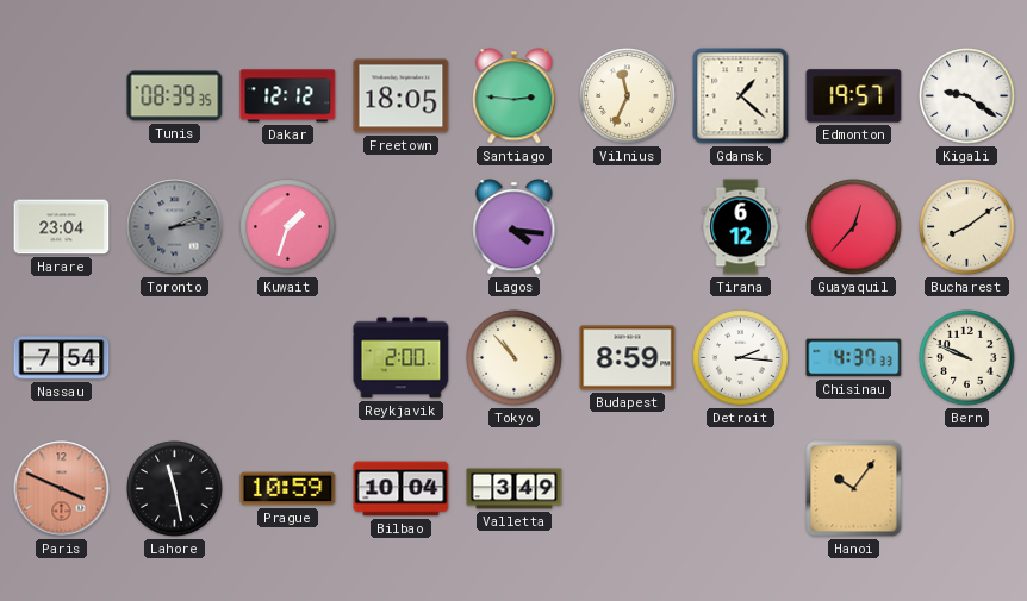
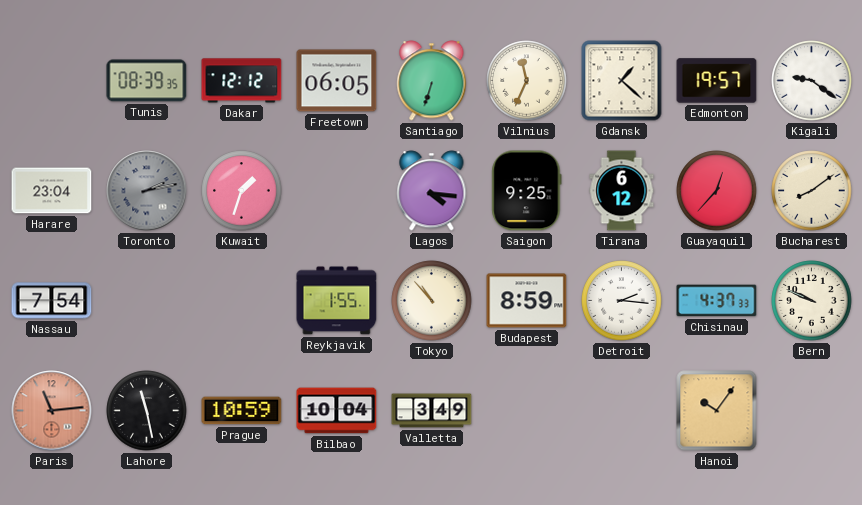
Freetown: 18:05 -> 06:05 (337, 81)
Santiago: 2:46 -> 6:33 (432, 81)
Saigon: none -> 9:25 (527, 191)
Reykjavik: 2:00 -> 1:55 (337, 301)
Paris: 3:49 -> 11:14 (52, 411)
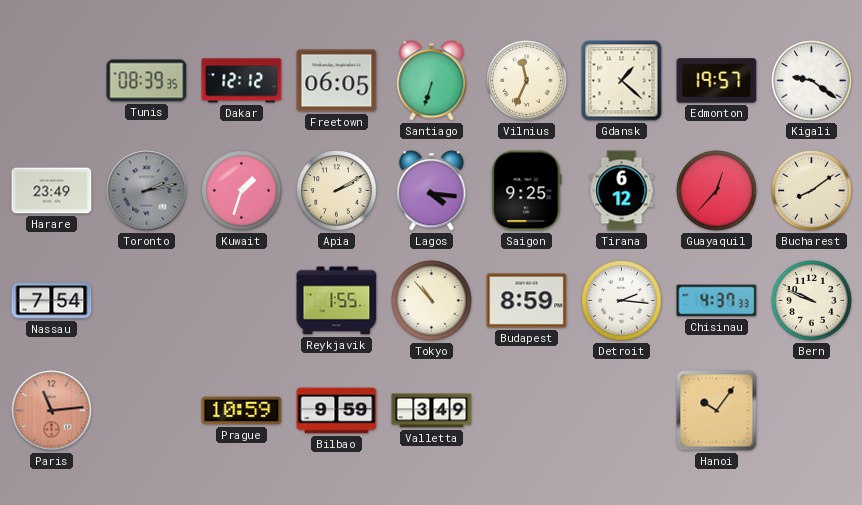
Harare: 23:04 -> 23:49 (52, 191)
Apia: none -> 2:10 (337, 191)
Lahore: 11:28 -> none (147, 411)
Bilbao: 10:04 -> 9:59 (337, 411)
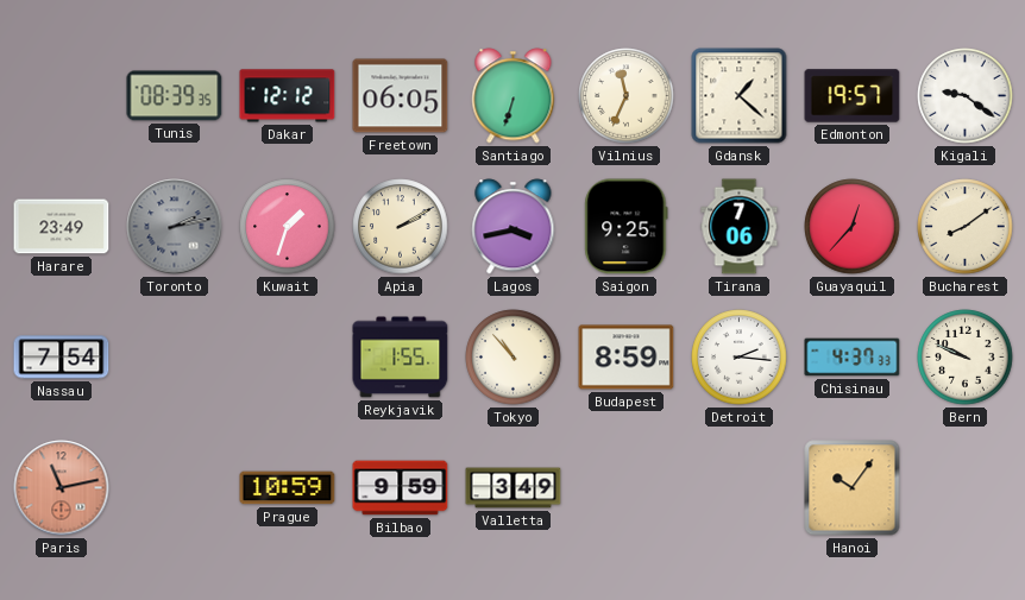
Lagos: 4:16 -> 3:43 (514, 227)
Tirana: 6:12 -> 7:06 (740, 227)
Paris: 11:14 -> 11:13 (62, 488)
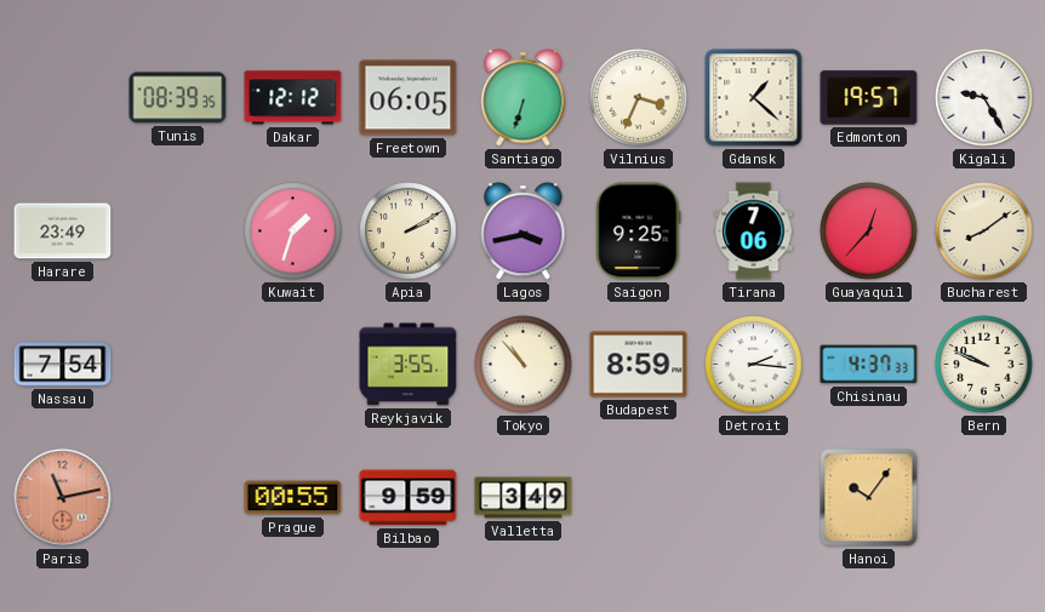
Vilnius: 11:34 -> 3:34 (639, 98)
Kigali: 9:21 -> 9:25 (984, 98)
Toronto: 2:13 -> none (175, 227)
Reykjavik: 1:55 -> 3:55 (409, 365)
Prague: 10:59 -> 00:55 (293, 498)
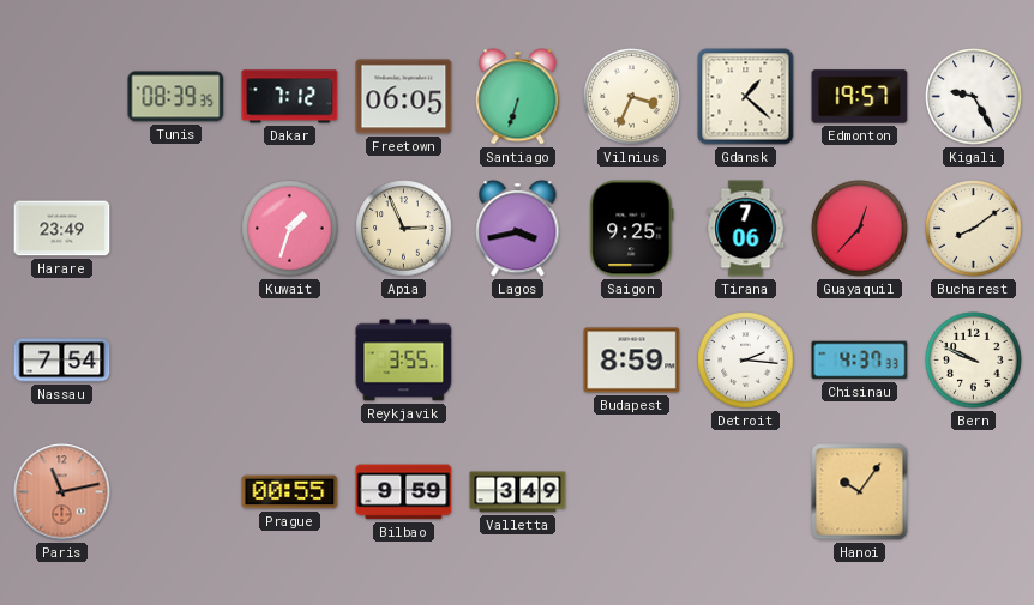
Dakar: 12:12 -> 7:12 (290, 97)
Apia: 2:10 -> 2:56 (404, 229)
Tokyo: 10:53 -> none (524, 365)
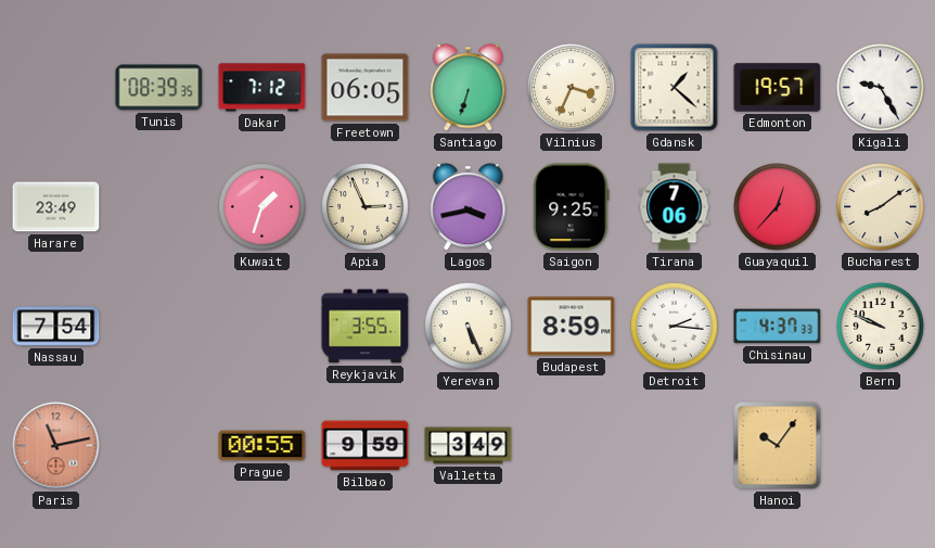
Yerevan: none -> 5:26 (469, 327)
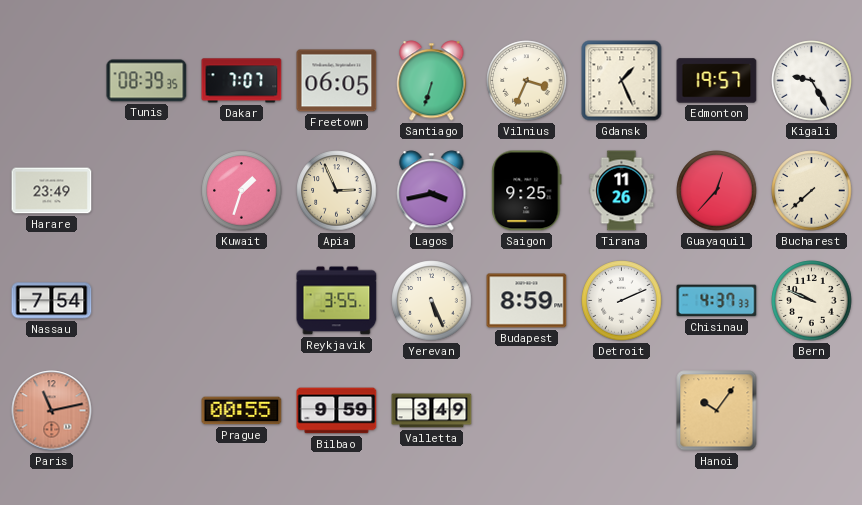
Dakar: 7:12 -> 7:07 (242, 81)
Gdansk: 1:22 -> 1:26 (622, 81)
Tirana: 7:06 -> 11:26 (622, 191)
Bucharest: 8:09 -> 7:38 (812, 191)
Detroit: 2:16 -> 2:11 (622, 301)
